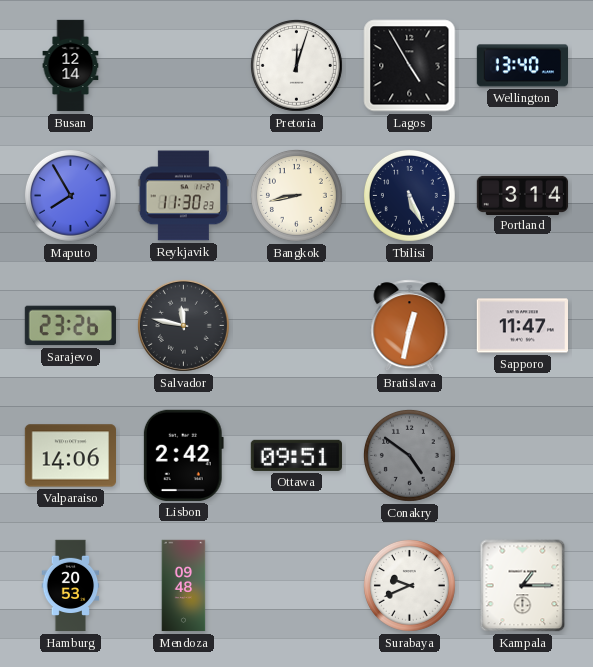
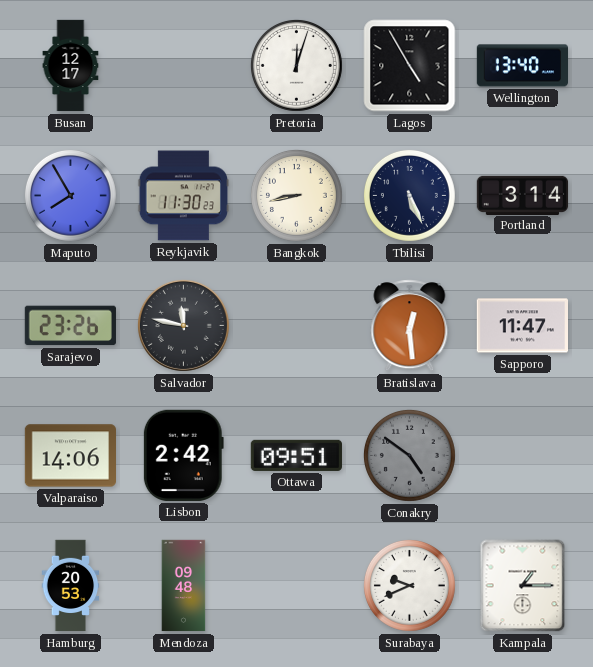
Busan: 12:14 -> 12:17 (71, 66)
Bratislava: 12:32 -> 12:29 (410, 326)
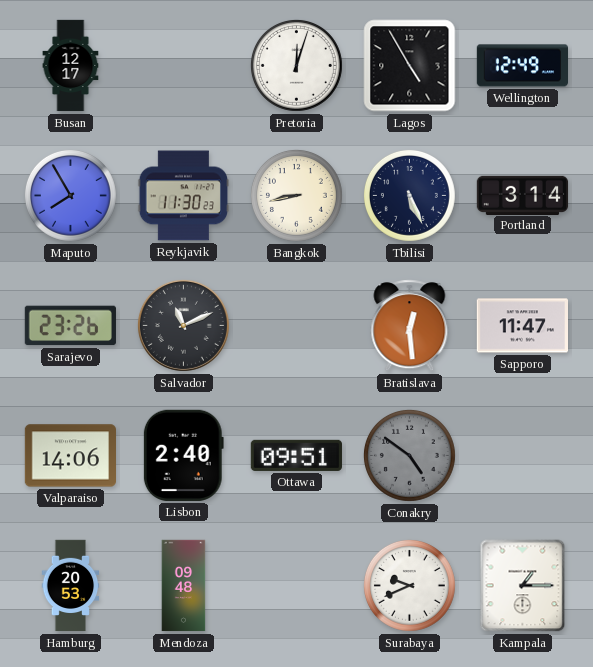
Wellington: 13:40 -> 12:49 (522, 66)
Salvador: 11:47 -> 11:11 (183, 325)
Lisbon: 2:42 -> 2:40 (183, 455)
